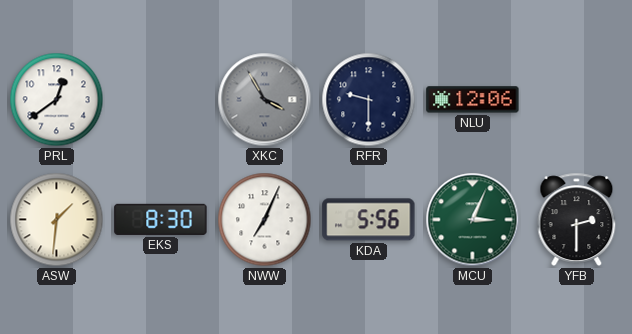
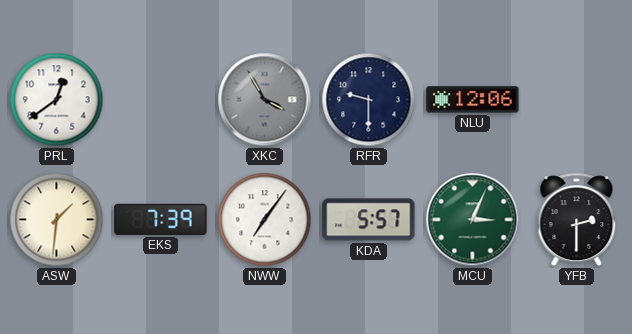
EKS: 8:30 -> 7:39 (161, 219)
NWW: 7:04 -> 7:06 (265, 220)
KDA: 5:56 -> 5:57 (369, 220)
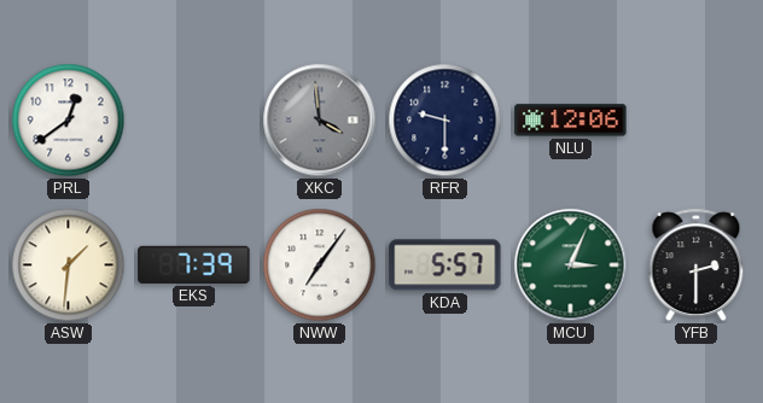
XKC: 3:55 -> 3:59 (320, 121)
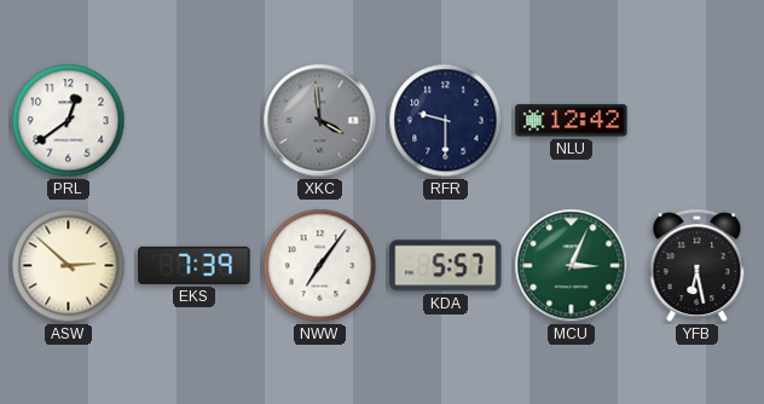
NLU: 12:06 -> 12:42 (572, 121)
ASW: 1:31 -> 2:52 (69, 266)
YFB: 2:30 -> 6:28 (698, 265)
